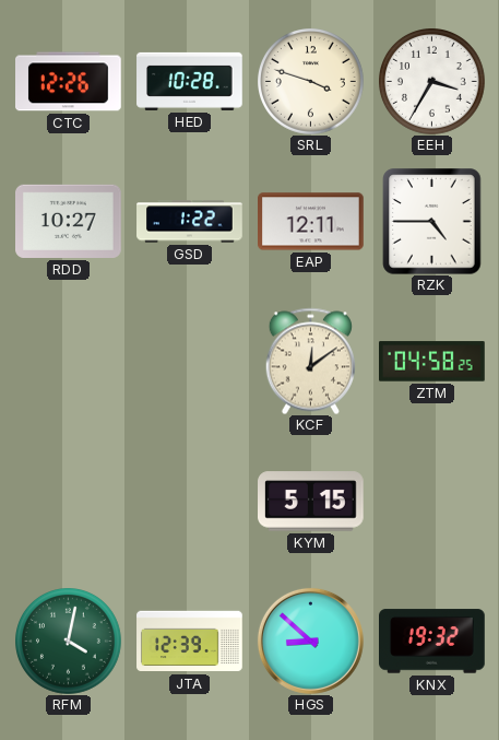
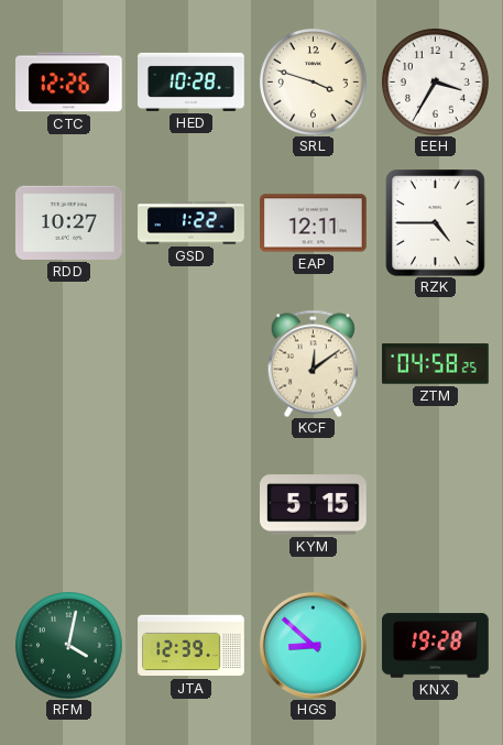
KNX: 19:32 -> 19:28 (436, 646)
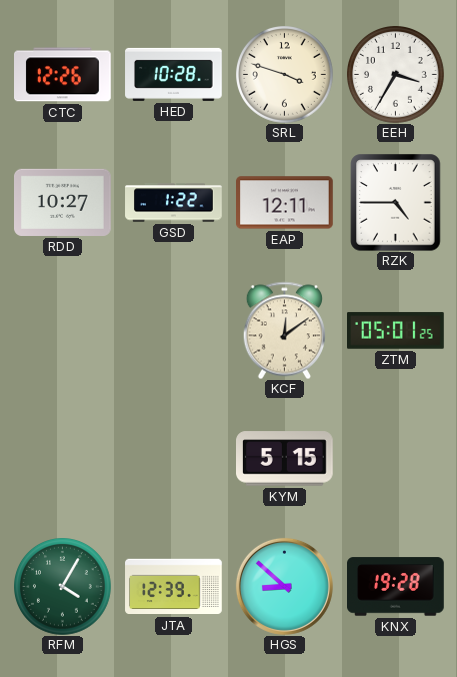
ZTM: 04:58 -> 05:01 (396, 331)
RFM: 4:02 -> 4:05 (63, 587)
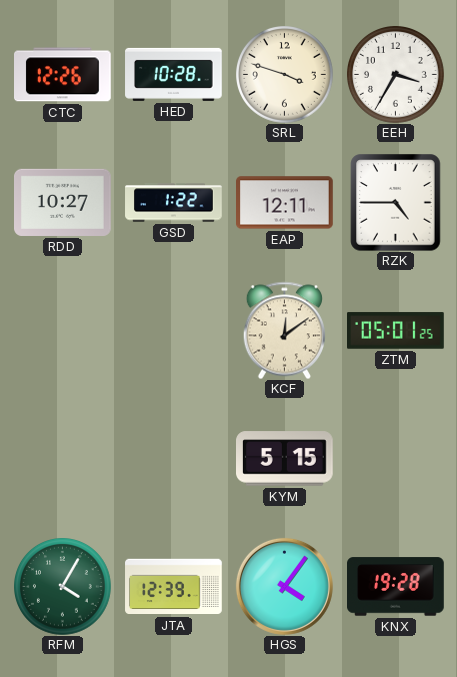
HGS: 8:52 -> 4:06 (284, 586)
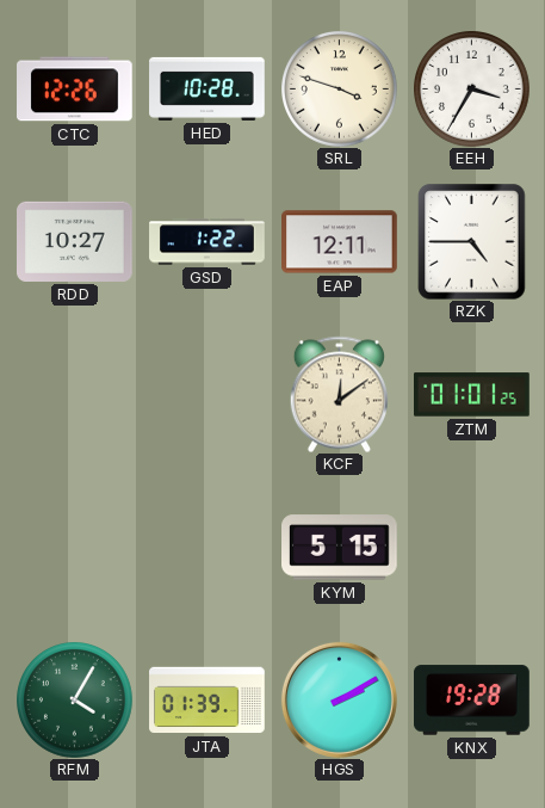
ZTM: 05:01 -> 01:01 (472, 395)
JTA: 12:39 -> 01:39 (208, 701)
HGS: 4:06 -> 2:10 (339, 699)
